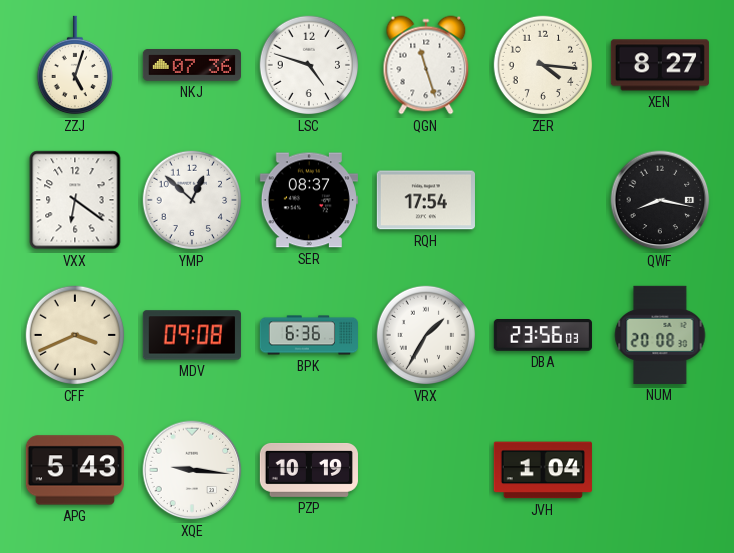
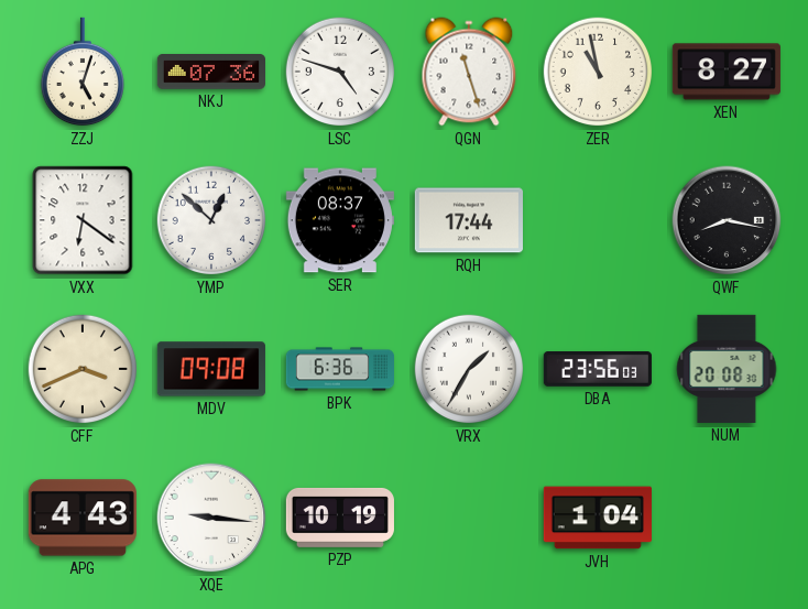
ZER: 4:16 -> 10:58 (598, 72)
RQH: 17:54 -> 17:44 (469, 220)
APG: 5:43 -> 4:43 (83, 518)
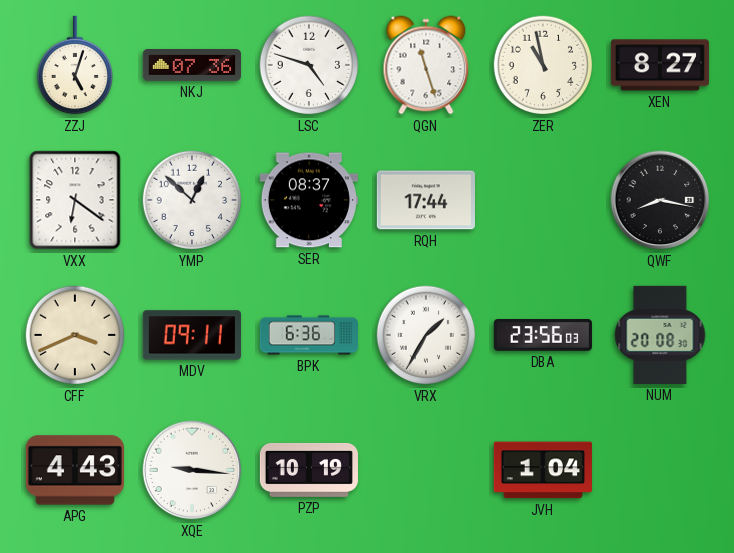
MDV: 09:08 -> 09:11 (192, 335)
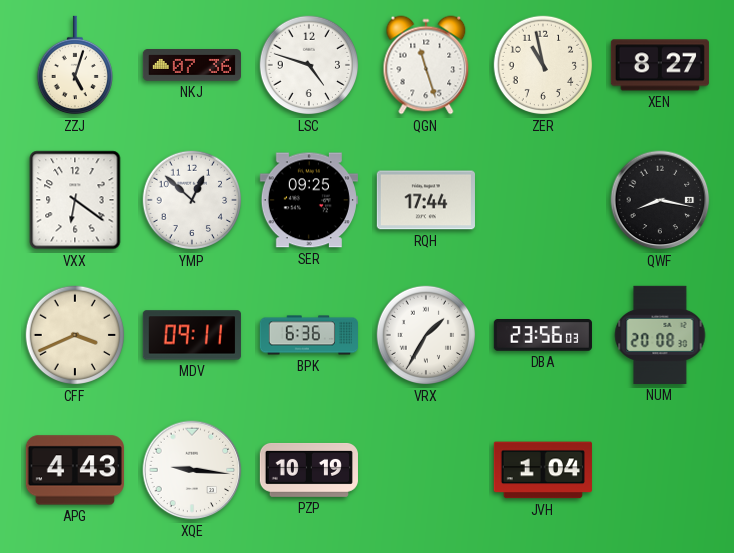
SER: 08:37 -> 09:25 (309, 200)
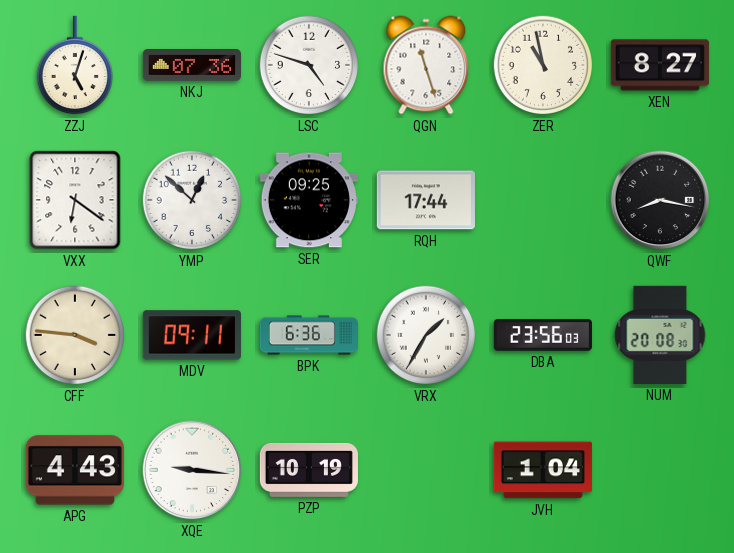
CFF: 3:41 -> 3:46 (75, 335)
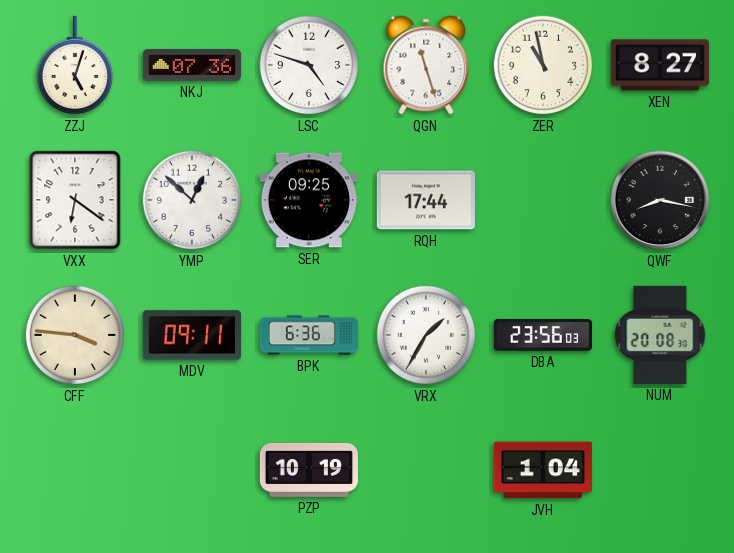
APG: 4:43 -> none (75, 470)
XQE: 9:16 -> none (192, 470)
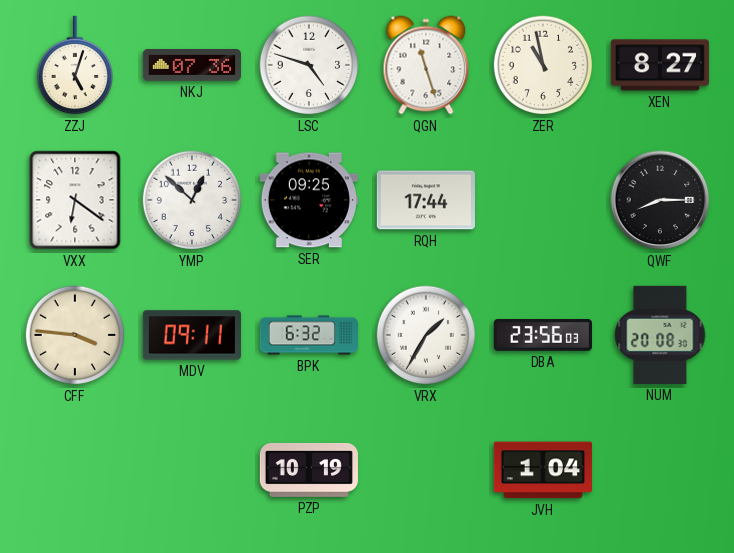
QWF: 8:17 -> 8:15 (660, 200)
BPK: 6:36 -> 6:32 (309, 335)
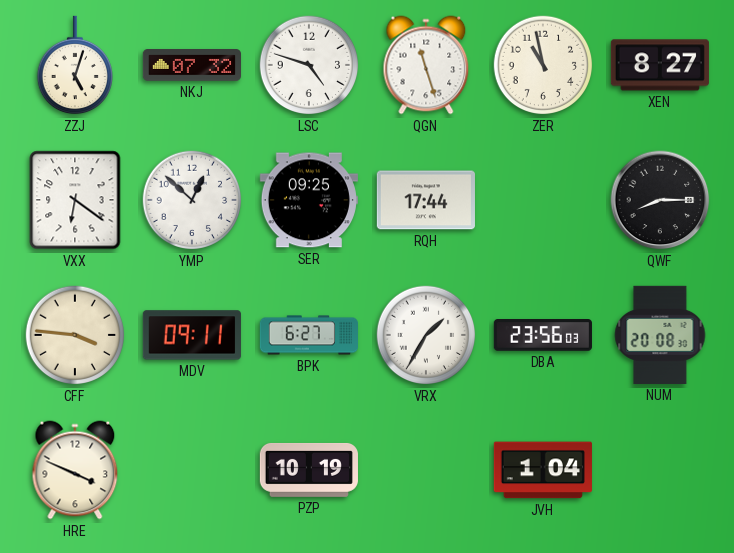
NKJ: 07:36 -> 07:32 (191, 65)
BPK: 6:32 -> 6:27 (309, 335)
HRE: none -> 3:49 (75, 470)
